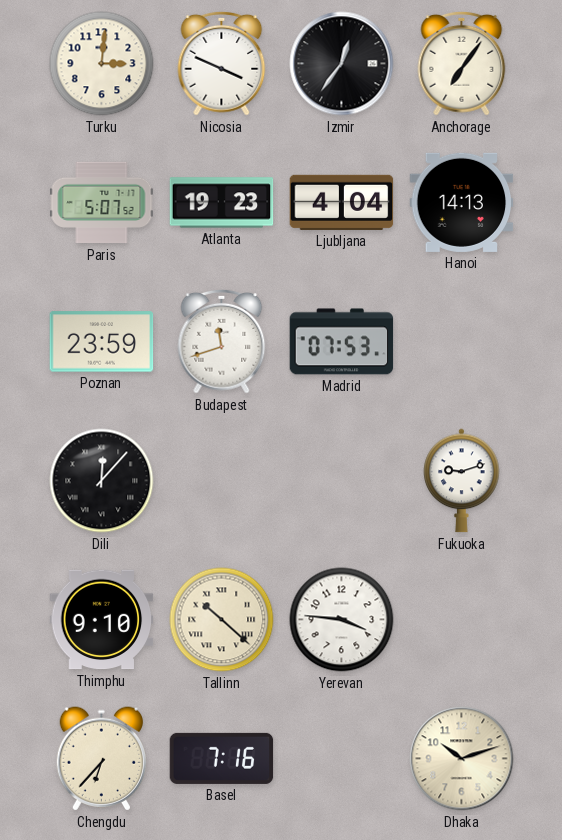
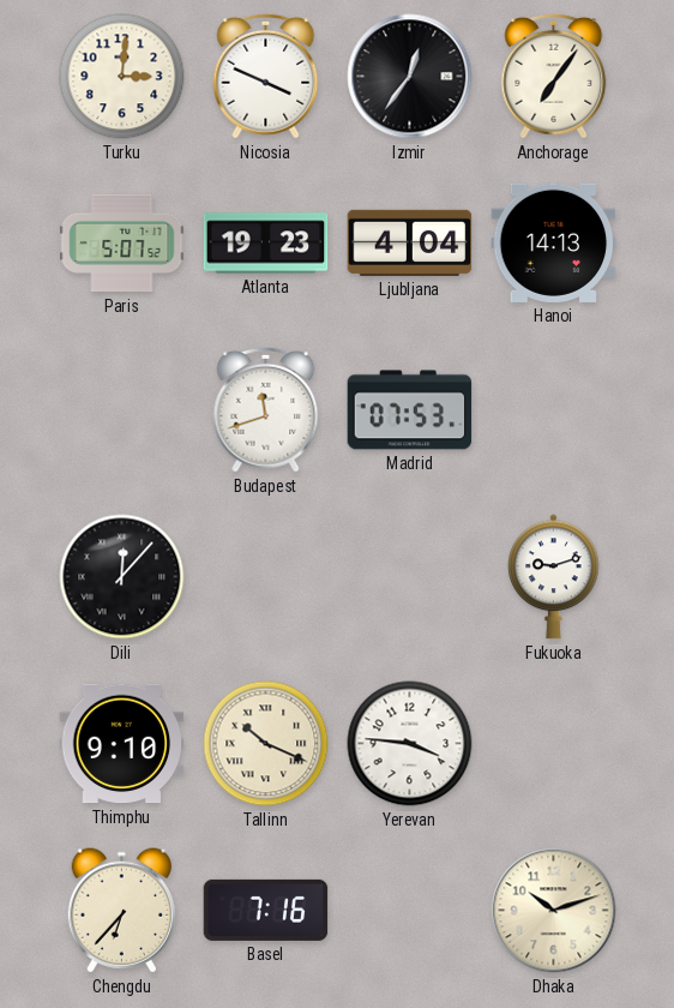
Poznan: 23:59 -> none (102, 342)
Tallinn: 10:22 -> 10:19 (266, 744)
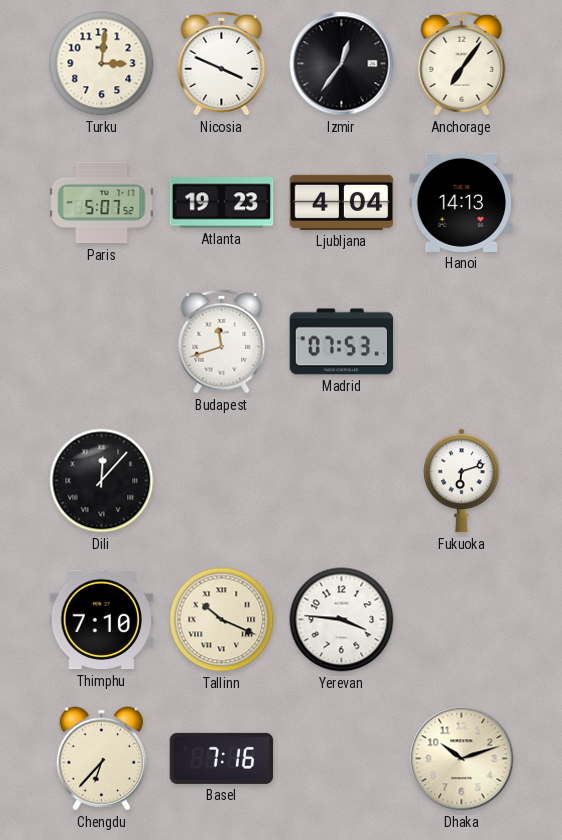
Fukuoka: 9:12 -> 6:12 (462, 481)
Thimphu: 9:10 -> 7:10 (102, 620)
